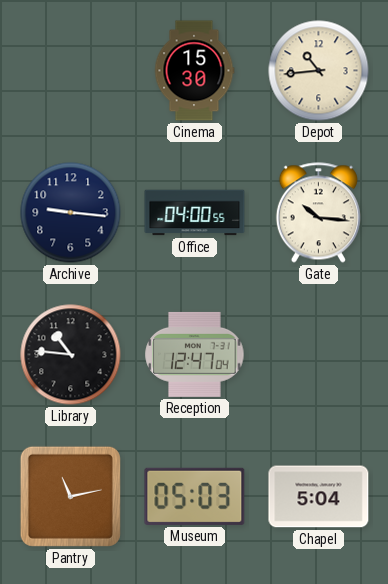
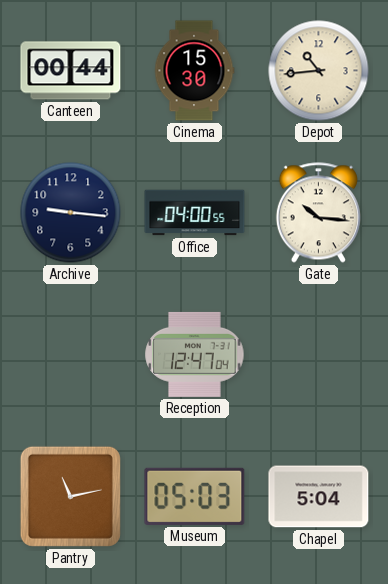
Canteen: none -> 00:44 (71, 71)
Library: 10:46 -> none (71, 355)
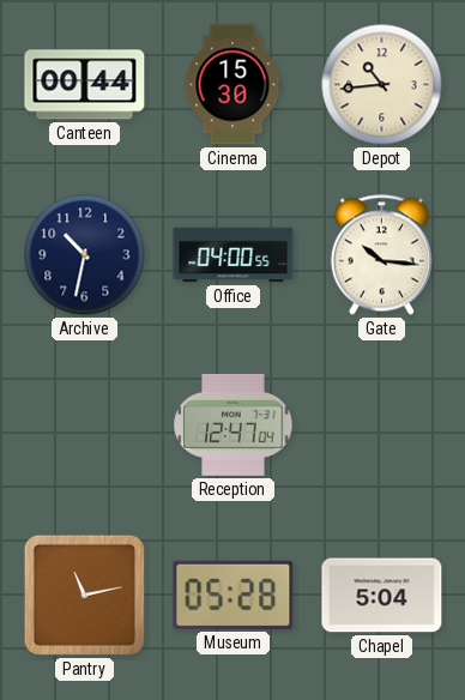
Archive: 9:16 -> 10:32 (85, 255)
Museum: 05:03 -> 05:28 (234, 595)
